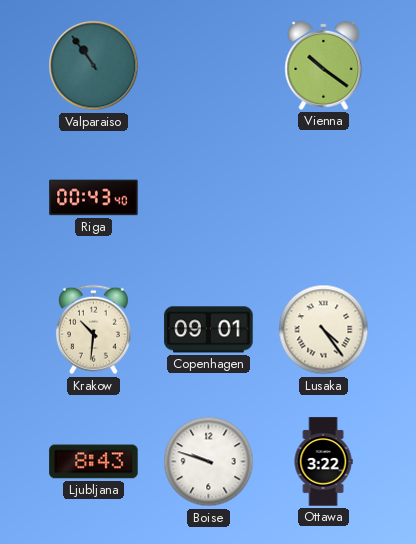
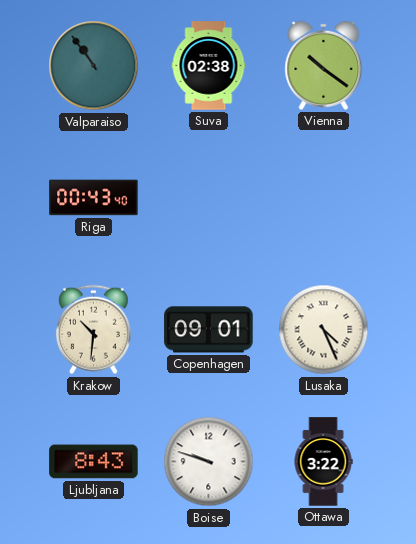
Suva: none -> 02:38 (209, 66)
Lusaka: 4:24 -> 4:26 (324, 330)
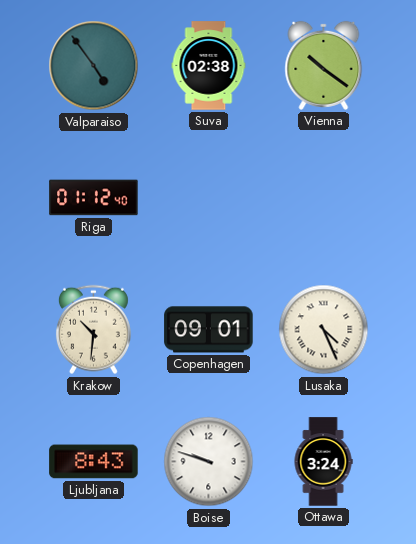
Valparaiso: 10:54 -> 4:54 (94, 66)
Riga: 00:43 -> 01:12 (94, 198)
Ottawa: 3:22 -> 3:24 (323, 462)
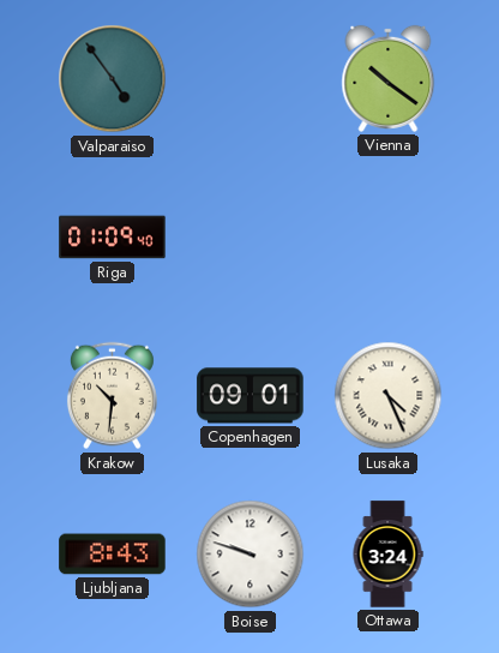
Suva: 02:38 -> none (209, 66)
Riga: 01:12 -> 01:09 (113, 238)
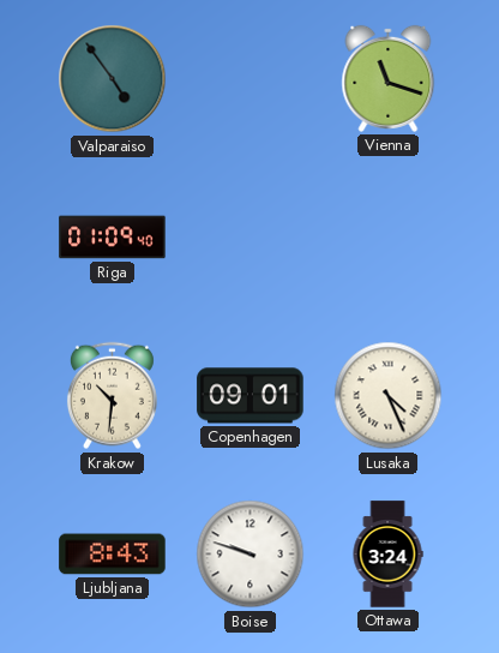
Vienna: 10:21 -> 11:18 (389, 78)
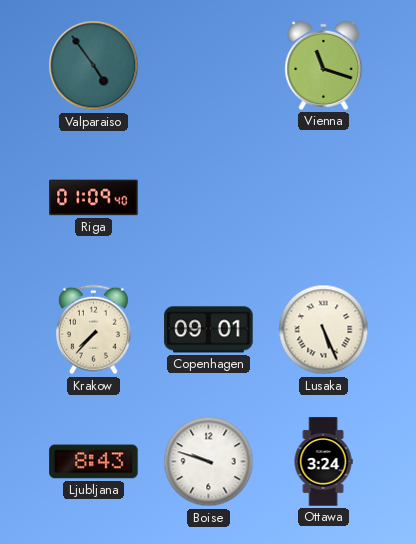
Krakow: 10:31 -> 7:37 (93, 330)
Lusaka: 4:26 -> 5:26 (324, 330)
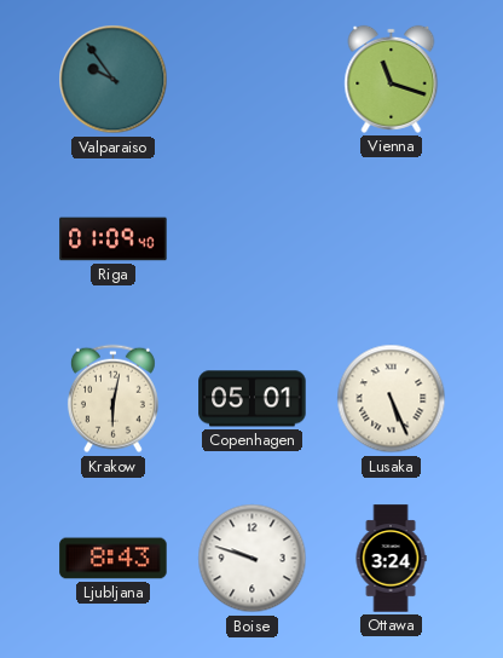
Valparaiso: 4:54 -> 9:54 (114, 80)
Krakow: 7:37 -> 6:02 (112, 399)
Copenhagen: 09:01 -> 05:01 (253, 399)
